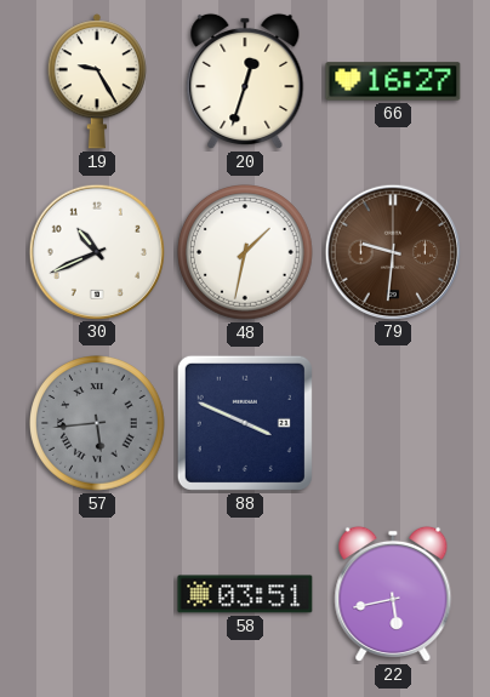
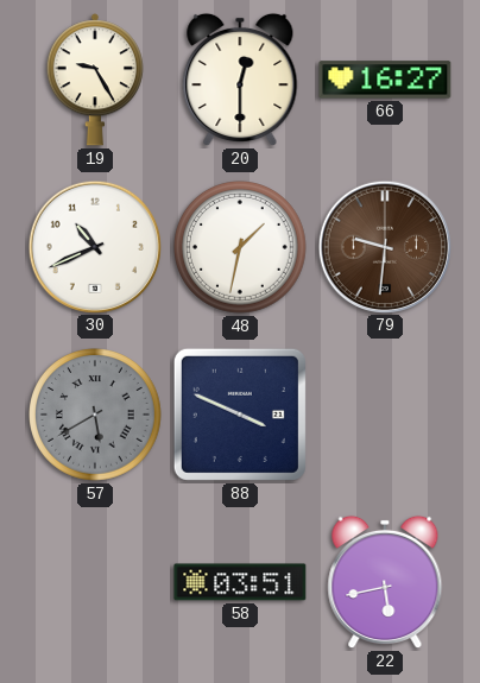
20: 12:33 -> 12:30 (240, 80)
57: 5:44 -> 5:40 (96, 416)
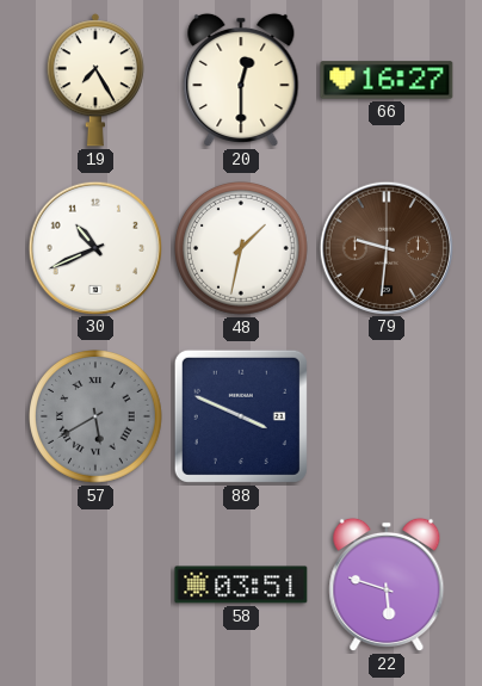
19: 9:25 -> 7:25 (95, 80)
22: 5:43 -> 5:48 (387, 585)
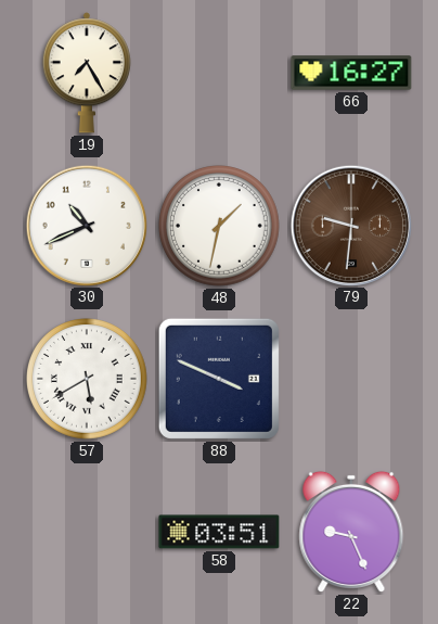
20: 12:30 -> none (241, 80)
57 dial: grey -> white (88, 380)
22: 5:48 -> 9:26 (351, 532)
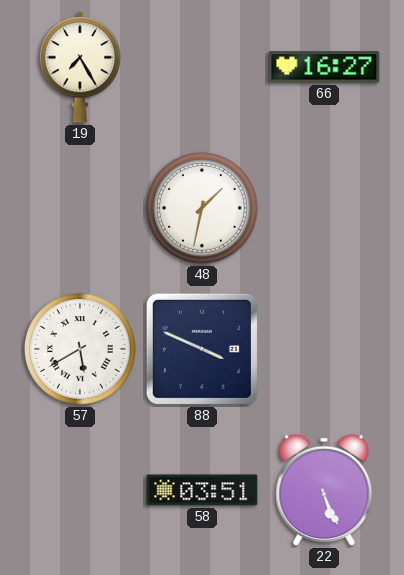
30: 10:41 -> none (86, 225)
79: 9:31 -> none (350, 225)
22: 9:26 -> 5:26 (324, 490)
